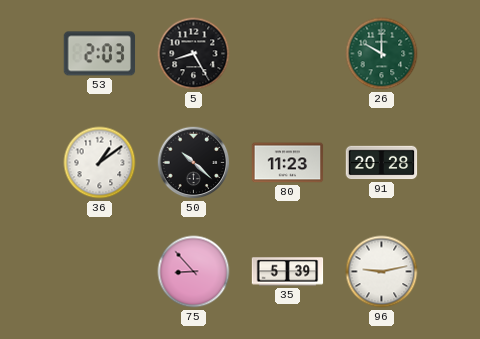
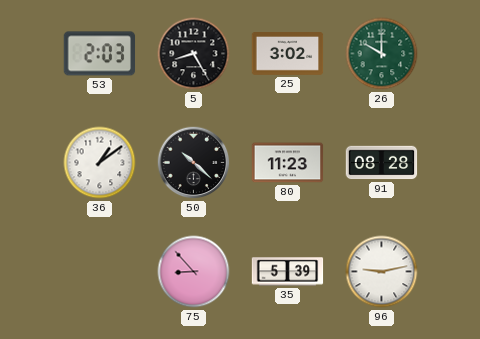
25: none -> 3:02 (288, 54)
91: 20:28 -> 08:28 (382, 163)
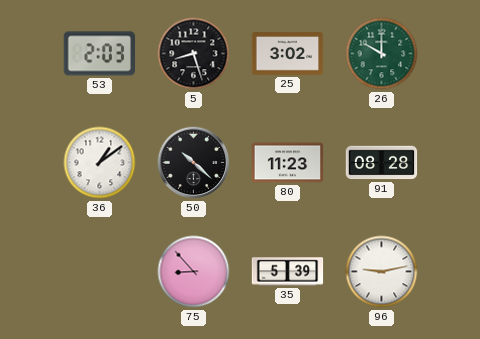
5: 8:25 -> 8:27 (194, 54)
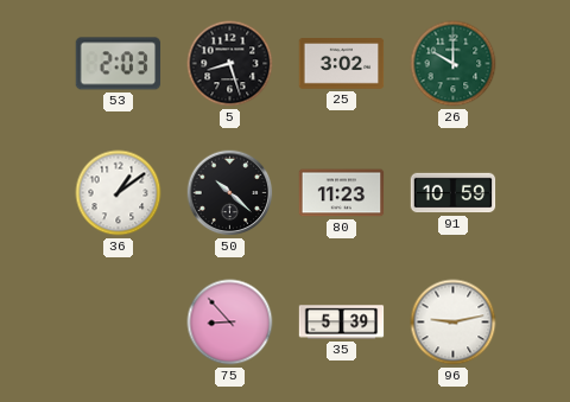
91: 08:28 -> 10:59 (454, 193)
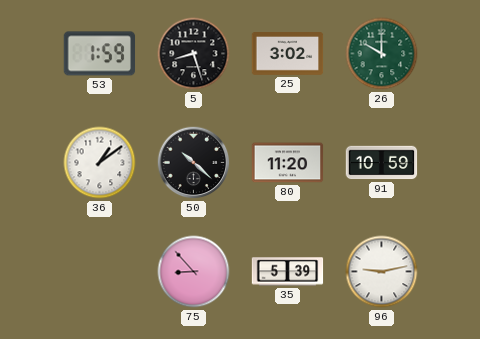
53: 2:03 -> 1:59 (100, 54)
80: 11:23 -> 11:20 (288, 163)
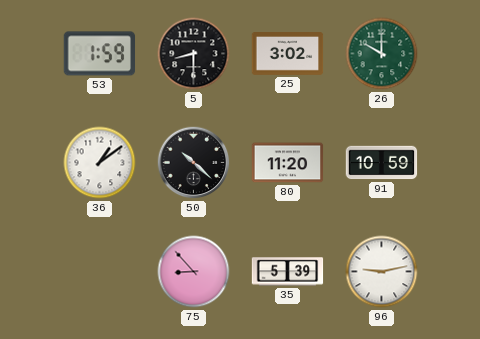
5: 8:27 -> 8:30 (194, 54)
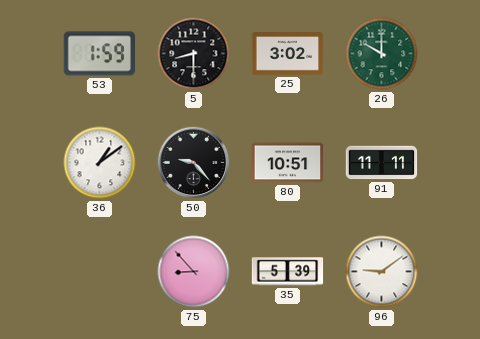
50: 10:22 -> 9:23 (194, 163)
80: 11:20 -> 10:51 (288, 163)
91: 10:59 -> 11:11 (382, 163)
96: 9:13 -> 9:09 (382, 272)
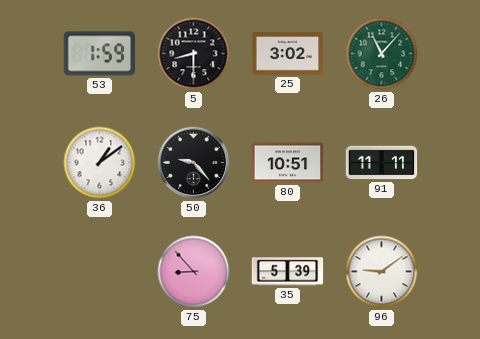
26: 10:00 -> 11:07 (382, 54)
